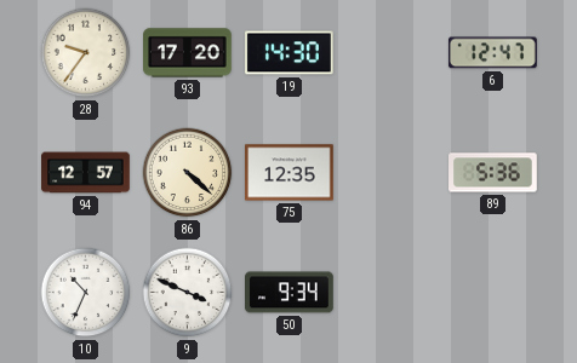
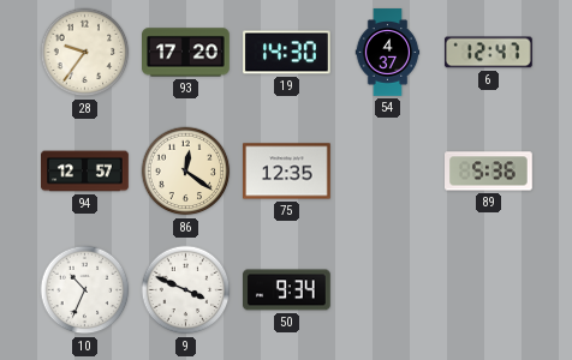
54: none -> 4:37 (388, 53)
86: 4:22 -> 12:21 (186, 172)
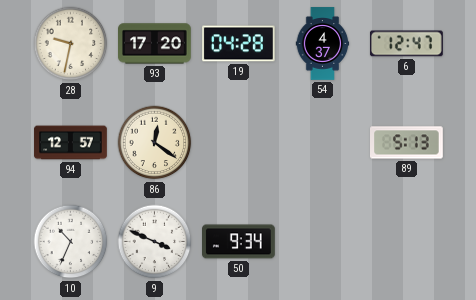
28: 9:36 -> 9:32 (71, 44)
19: 14:30 -> 04:28 (239, 44)
75: 12:35 -> none (287, 172)
89: 5:36 -> 5:13 (407, 143)
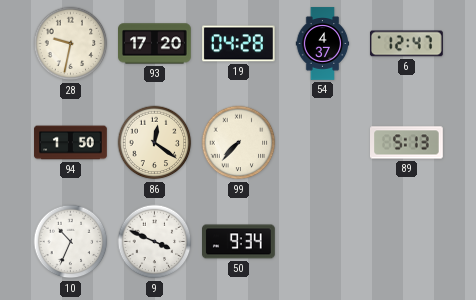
94: 12:57 -> 1:50 (71, 143)
99: none -> 7:37 (239, 143)
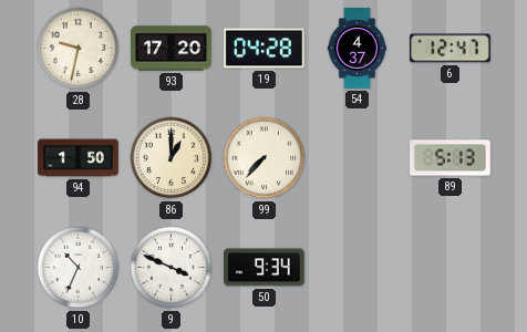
86: 12:21 -> 1:00 (172, 158)
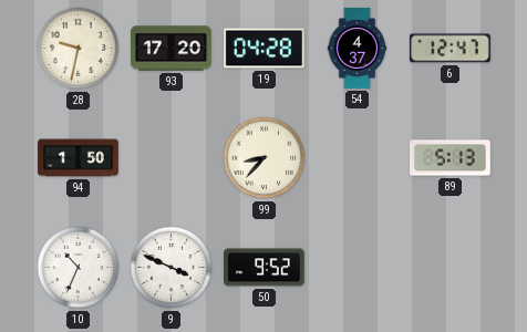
86: 1:00 -> none (172, 158)
99: 7:37 -> 8:37 (265, 158)
50: 9:34 -> 9:52 (265, 268)
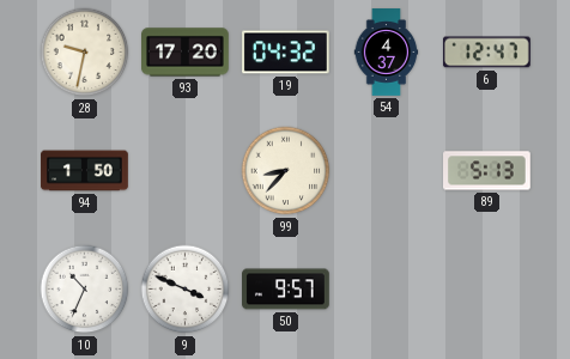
19: 04:28 -> 04:32 (286, 53)
50: 9:52 -> 9:57 (286, 290)
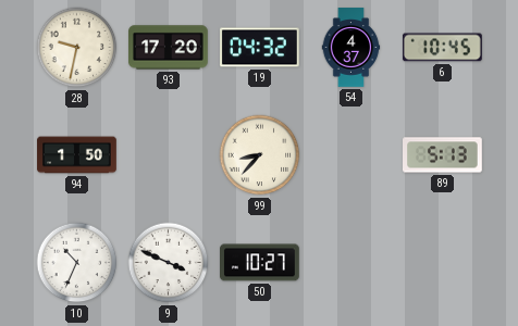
6: 12:47 -> 10:45 (442, 48)
50: 9:57 -> 10:27 (260, 263)
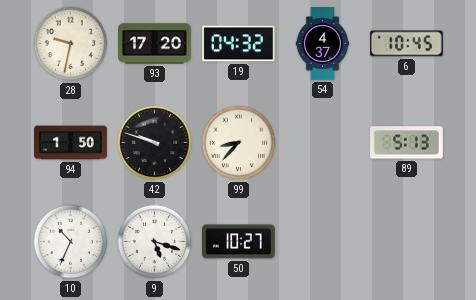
42: none -> 9:48 (155, 143)
9: 3:49 -> 5:18 (155, 242)
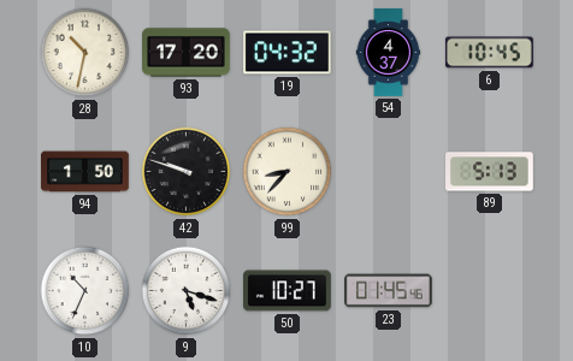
28: 9:32 -> 10:32 (85, 53)
23: none -> 01:45 (389, 291)
